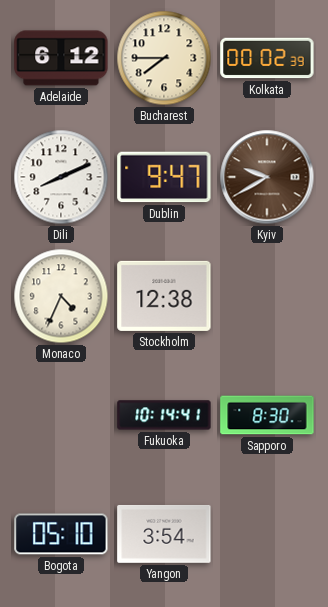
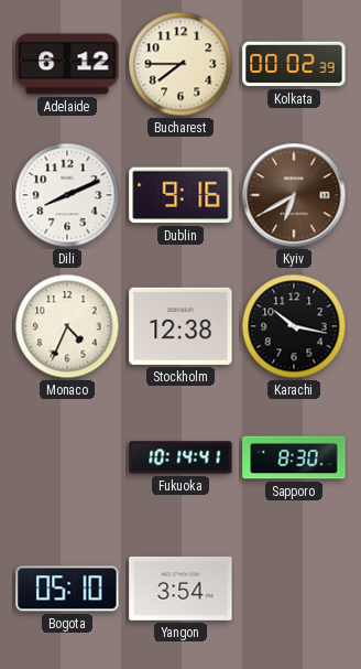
Dublin: 9:47 -> 9:16 (180, 195)
Kyiv: 9:40 -> 6:40 (294, 195)
Karachi: none -> 10:17 (294, 326)
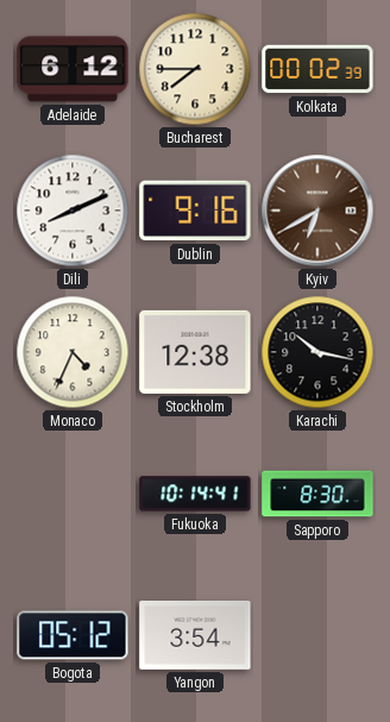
Bogota: 05:10 -> 05:12 (73, 635)
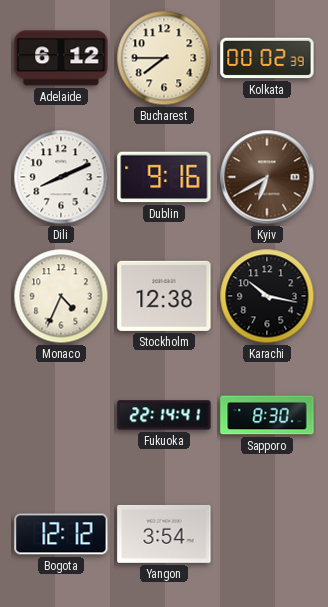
Fukuoka: 10:14 -> 22:14 (164, 415)
Bogota: 05:12 -> 12:12 (61, 534)
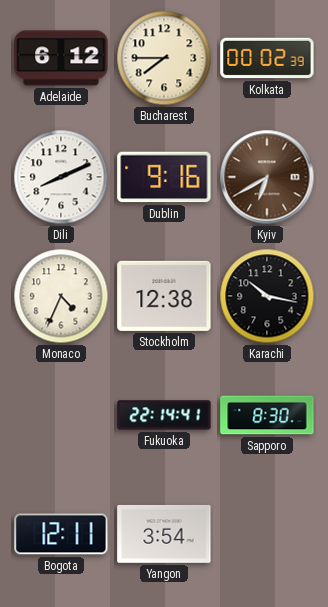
Bogota: 12:12 -> 12:11 (61, 534)
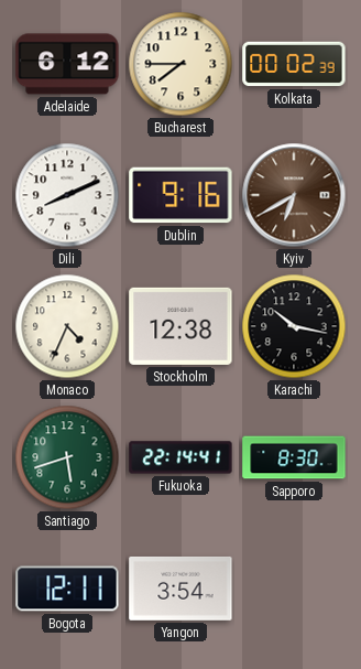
Santiago: none -> 5:42 (67, 457)
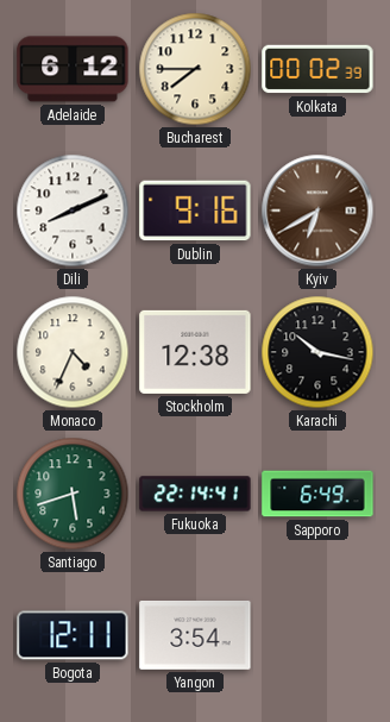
Sapporo: 8:30 -> 6:49 (317, 494)
